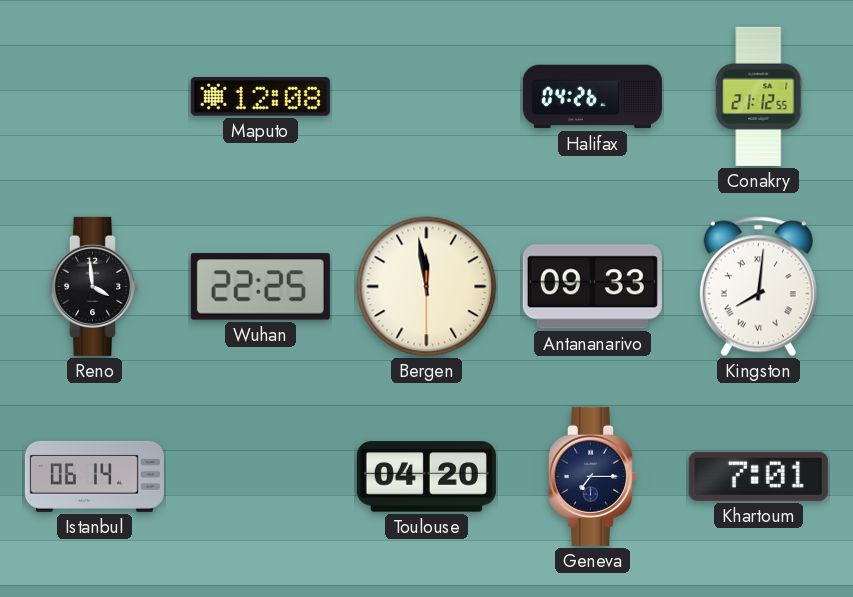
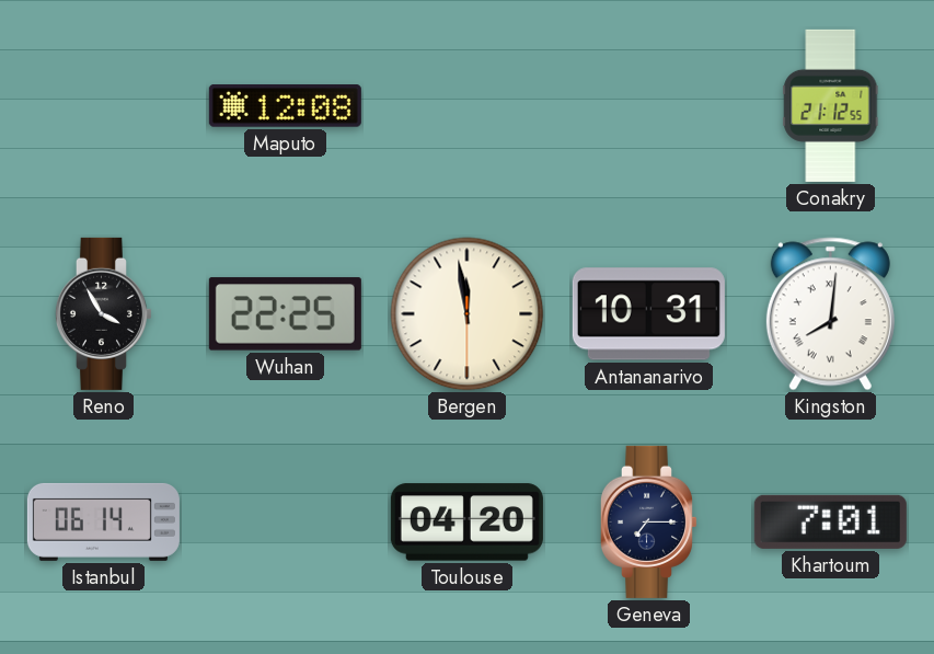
Halifax: 04:26 -> none (592, 97)
Reno: 3:59 -> 3:55 (103, 313)
Antananarivo: 09:33 -> 10:31 (648, 314)
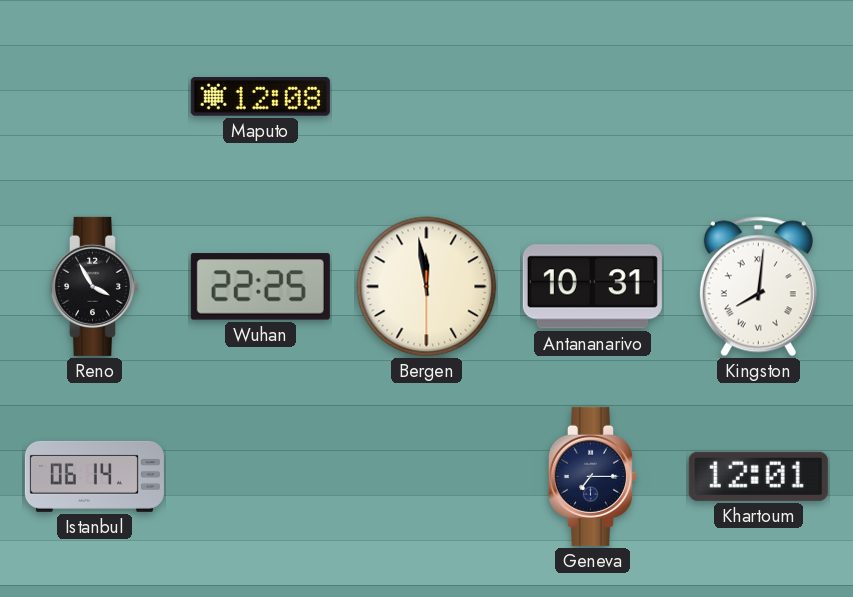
Conakry: 21:12 -> none (831, 105)
Toulouse: 04:20 -> none (466, 523)
Khartoum: 7:01 -> 12:01 (758, 476)
